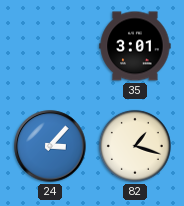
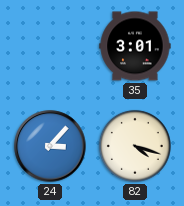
82: 1:18 -> 4:18 (135, 146)
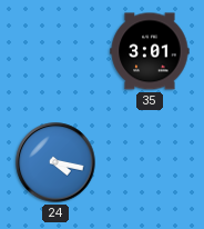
24: 3:07 -> 4:17 (55, 162)
82: 4:18 -> none (135, 146)
